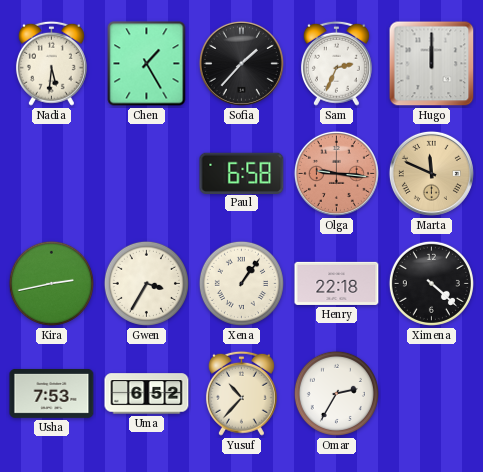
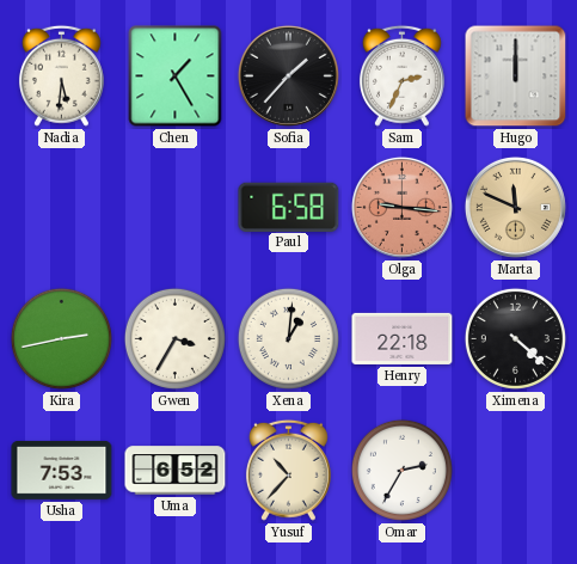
Xena: 1:06 -> 1:01 (288, 338)
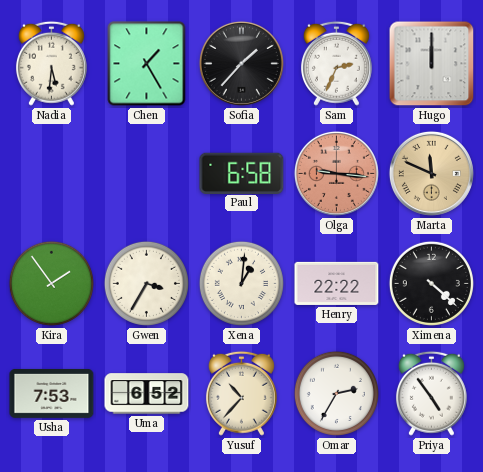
Kira: 2:43 -> 1:54 (51, 283)
Henry: 22:18 -> 22:22 (337, 283)
Priya: none -> 4:54 (431, 393)
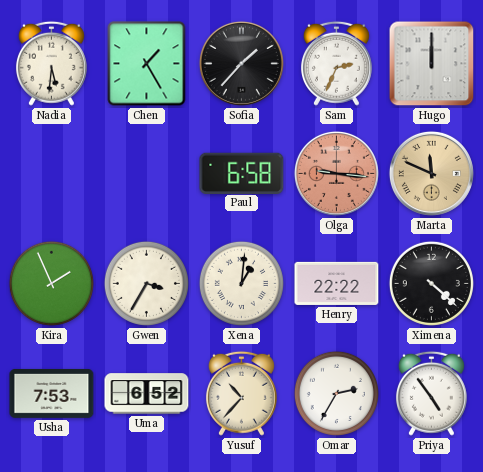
Kira: 1:54 -> 1:56 (51, 283)
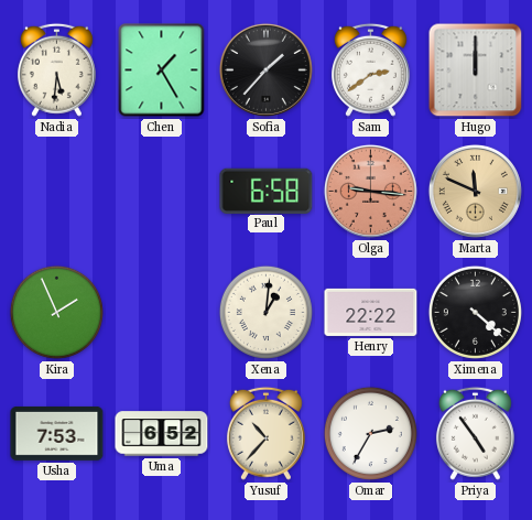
Sam: 2:34 -> 2:39 (370, 69)
Gwen: 3:35 -> none (146, 283)
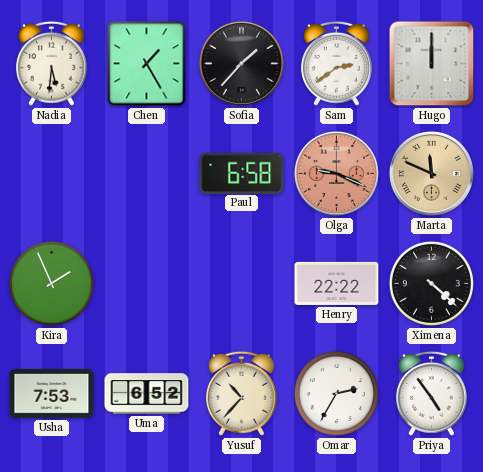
Olga: 9:16 -> 9:19 (336, 173)
Xena: 1:01 -> none (265, 312)
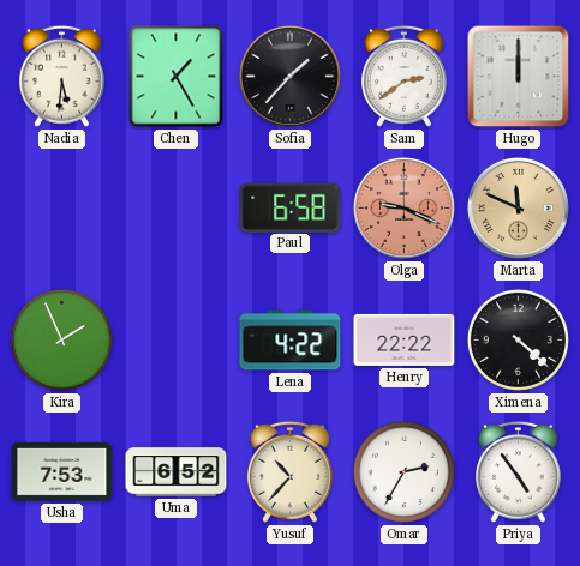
Lena: none -> 4:22 (291, 341)
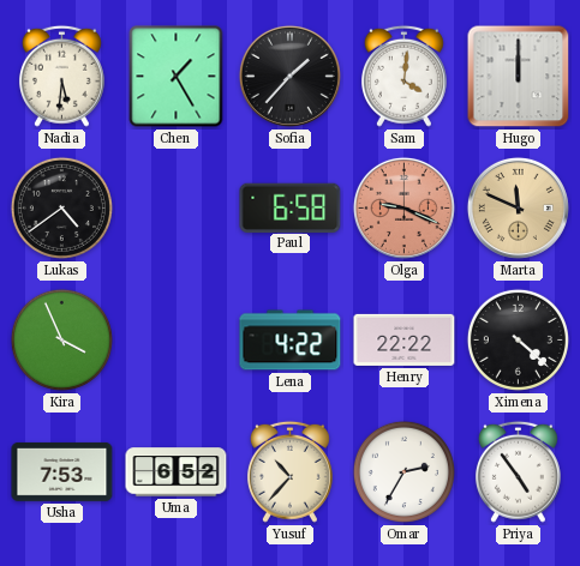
Sam: 2:39 -> 4:01 (403, 76)
Lukas: none -> 4:39 (61, 207)
Kira: 1:56 -> 3:56 (61, 339)
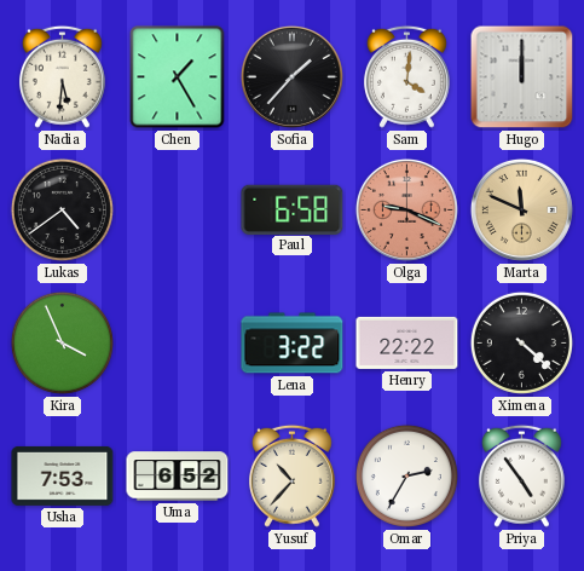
Lena: 4:22 -> 3:22 (293, 344)
